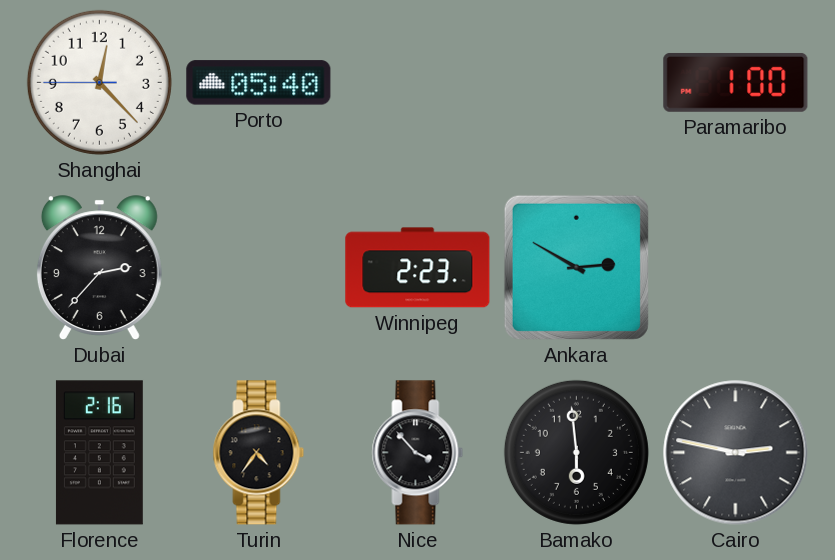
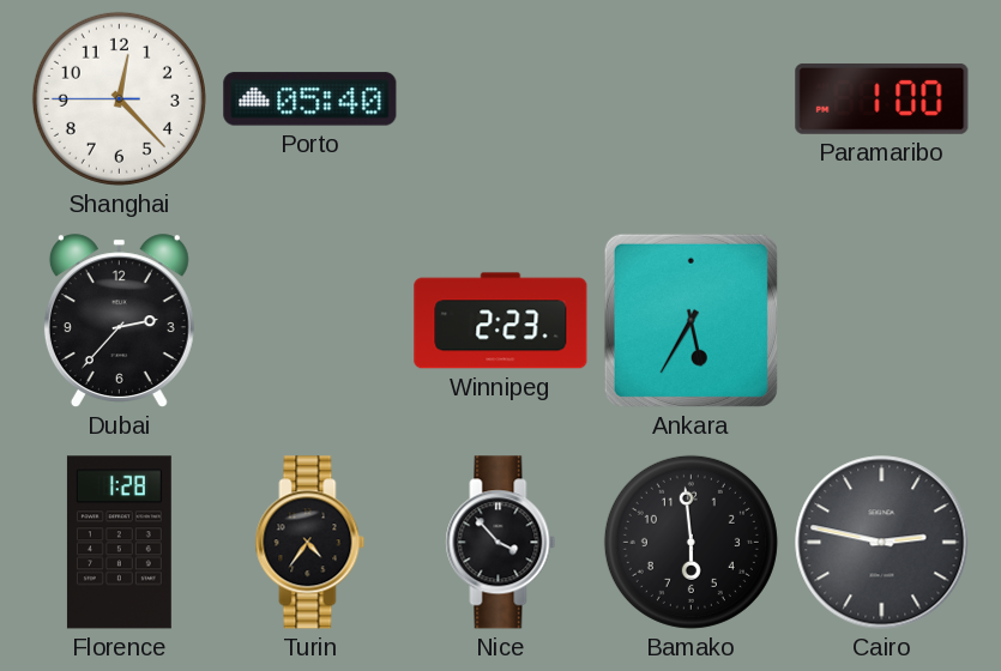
Ankara: 2:50 -> 5:35 (691, 320)
Florence: 2:16 -> 1:28 (119, 543)
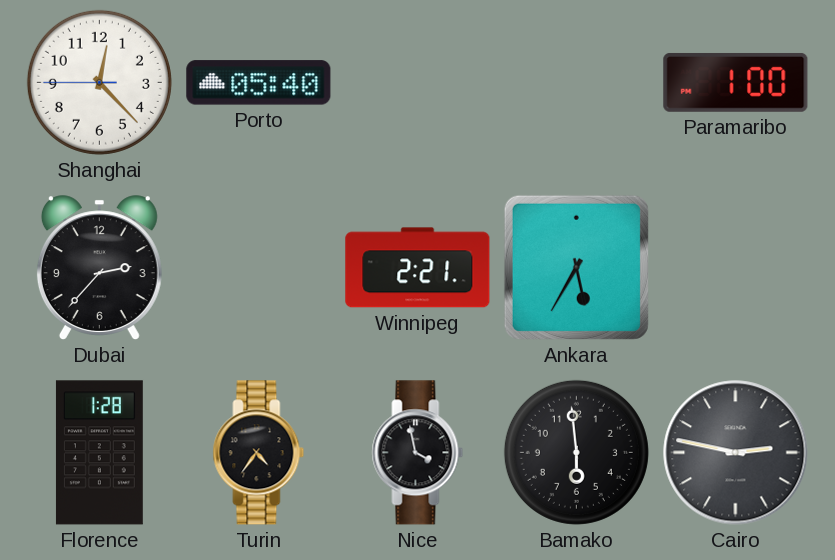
Winnipeg: 2:23 -> 2:21 (418, 268)
Nice: 3:53 -> 3:58 (418, 453)
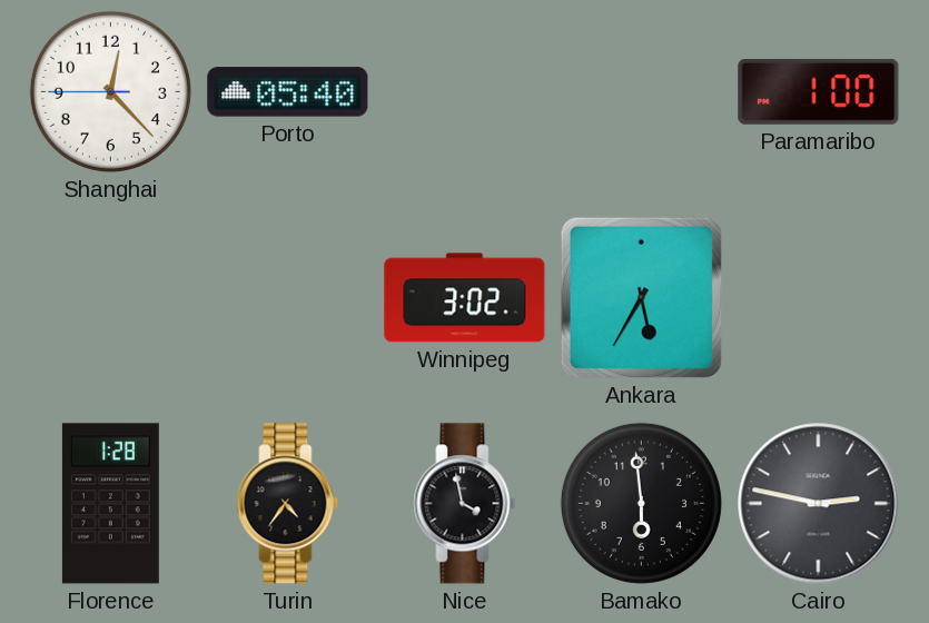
Dubai: 2:37 -> none (99, 268)
Winnipeg: 2:21 -> 3:02 (465, 298)
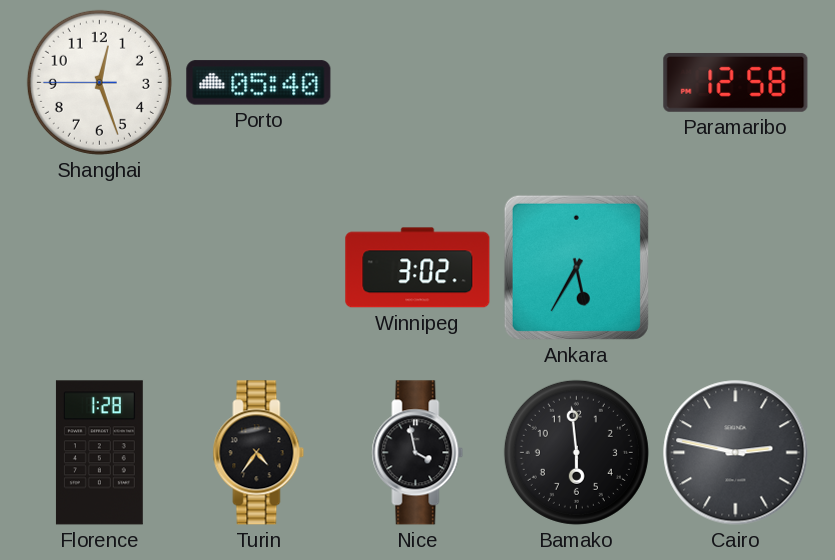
Shanghai: 12:22 -> 12:26 (99, 82)
Paramaribo: 1:00 -> 12:58 (736, 82)
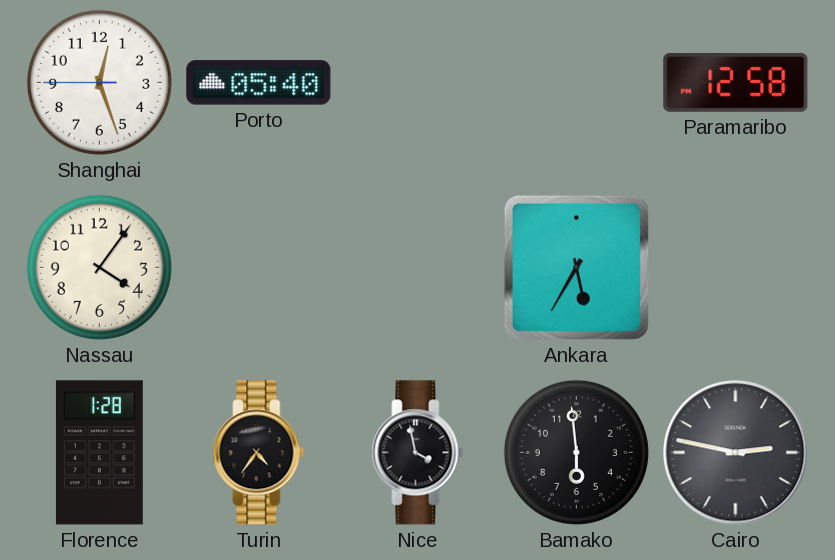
Nassau: none -> 4:06 (99, 267)
Winnipeg: 3:02 -> none (418, 268)
